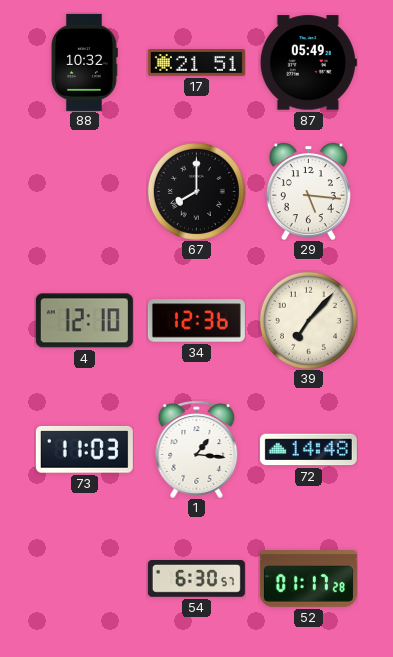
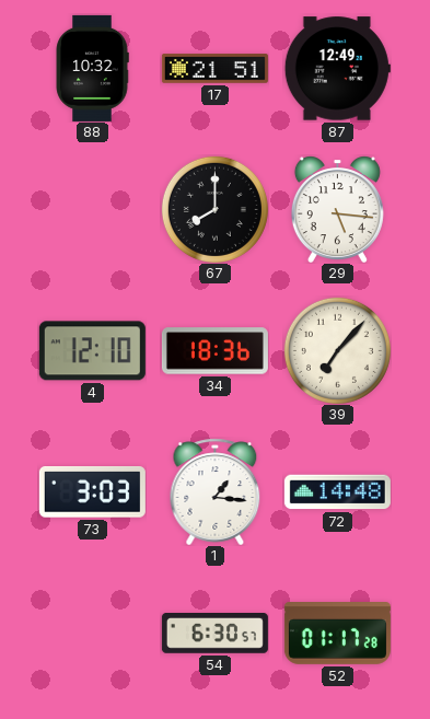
87: 05:49 -> 12:49 (337, 69)
34: 12:36 -> 18:36 (214, 351)
73: 11:03 -> 3:03 (92, 492)
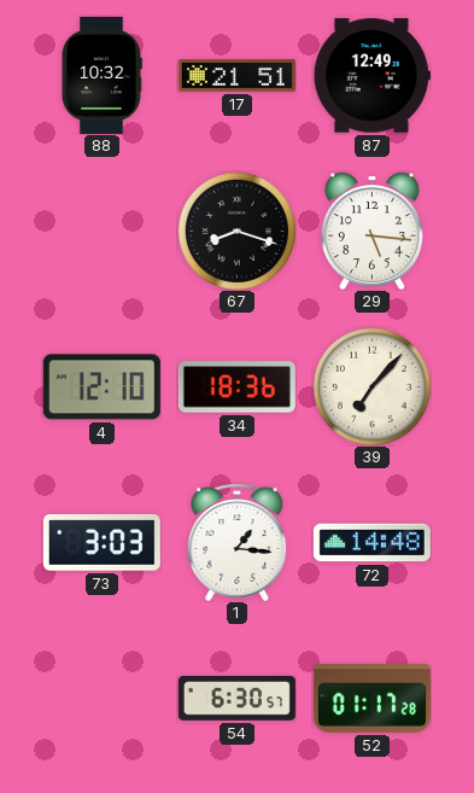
67: 8:00 -> 8:18 (236, 231)
